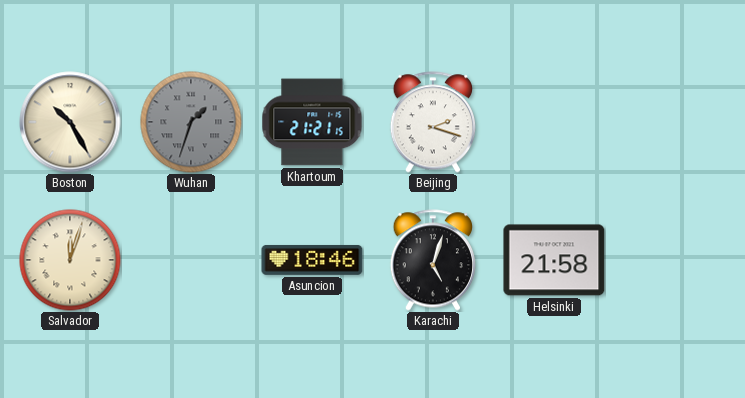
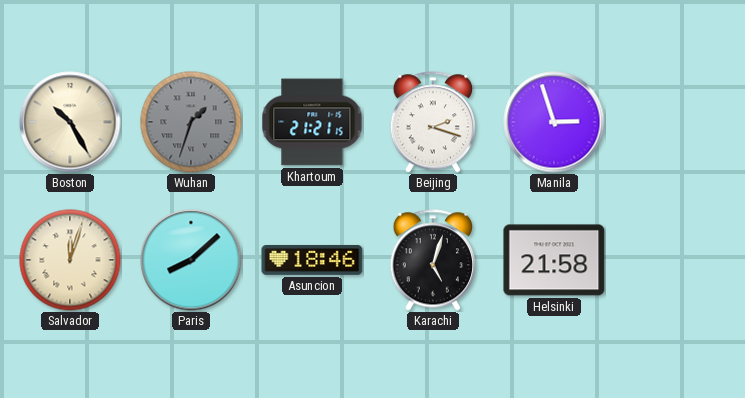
Manila: none -> 2:57 (554, 122)
Paris: none -> 8:08 (191, 260)
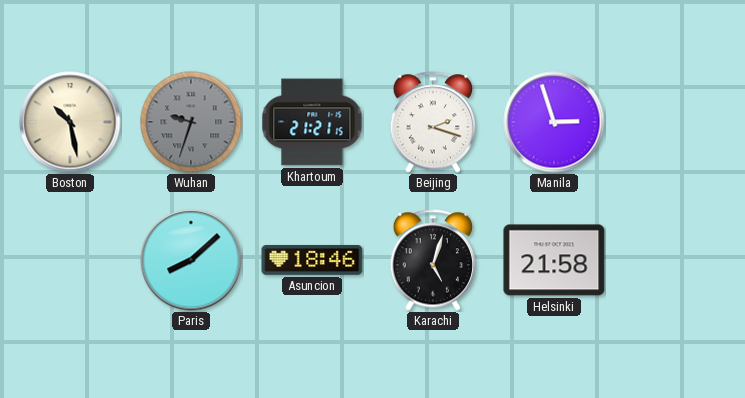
Boston: 10:25 -> 10:28 (70, 122)
Wuhan: 1:33 -> 9:33 (191, 122)
Salvador: 12:03 -> none (70, 260)
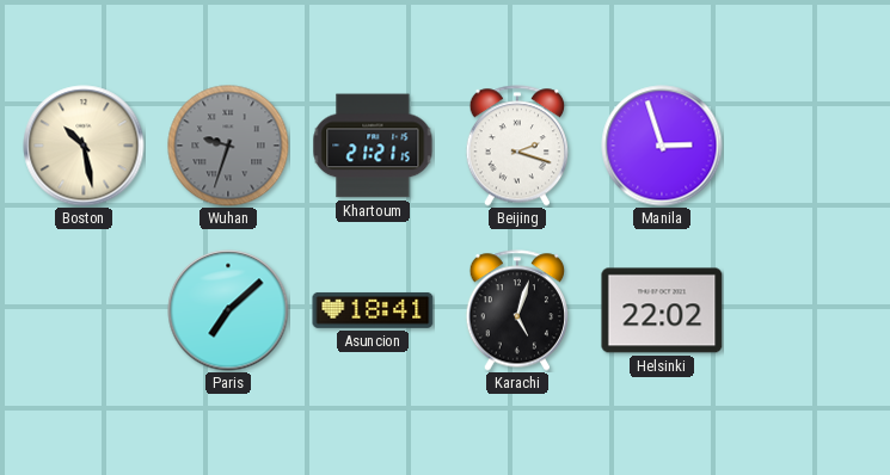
Paris: 8:08 -> 7:08 (228, 310)
Asuncion: 18:46 -> 18:41 (373, 310)
Helsinki: 21:58 -> 22:02 (662, 310)
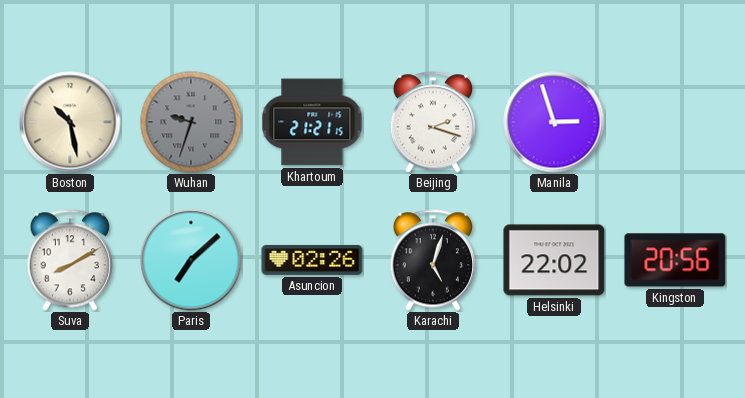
Suva: none -> 8:10 (69, 260)
Asuncion: 18:41 -> 02:26 (312, 260)
Kingston: none -> 20:56 (675, 260)
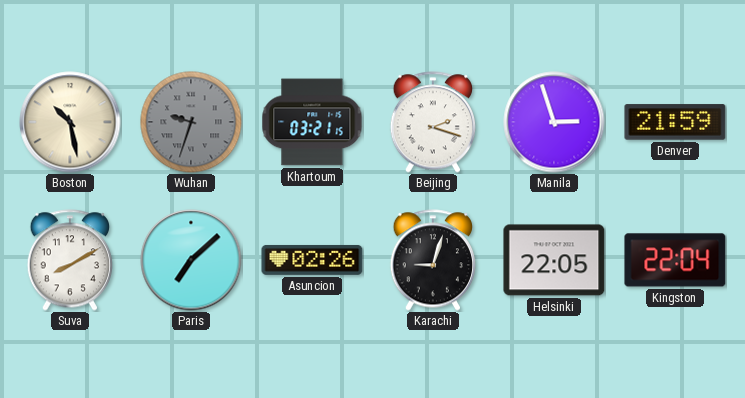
Khartoum: 21:21 -> 03:21 (312, 122)
Denver: none -> 21:59 (675, 122)
Karachi: 5:03 -> 9:03 (432, 260)
Helsinki: 22:02 -> 22:05 (554, 260)
Kingston: 20:56 -> 22:04 (675, 260)
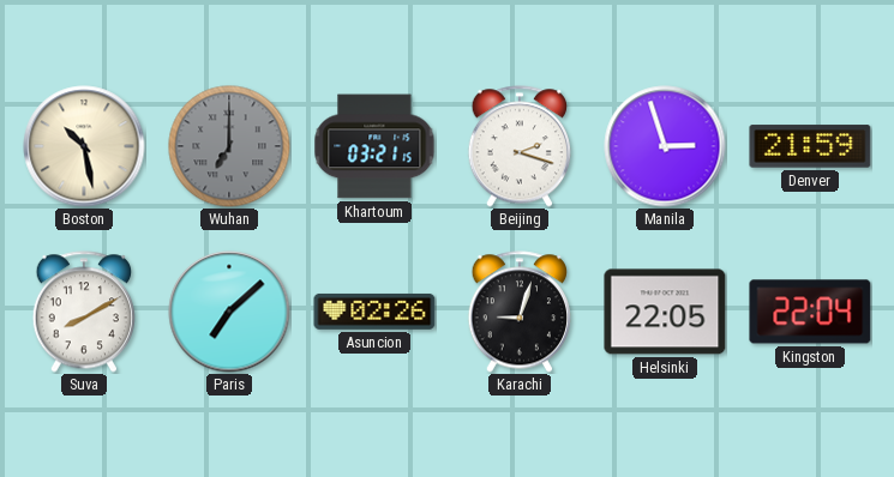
Wuhan: 9:33 -> 7:00 (229, 146)
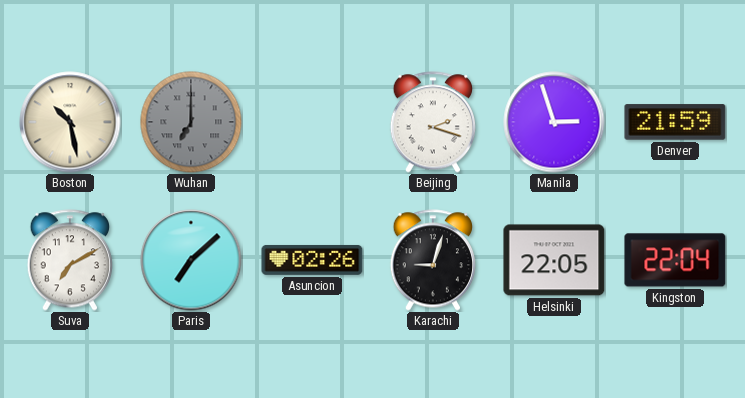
Khartoum: 03:21 -> none (374, 146)
Suva: 8:10 -> 7:10 (69, 260)
